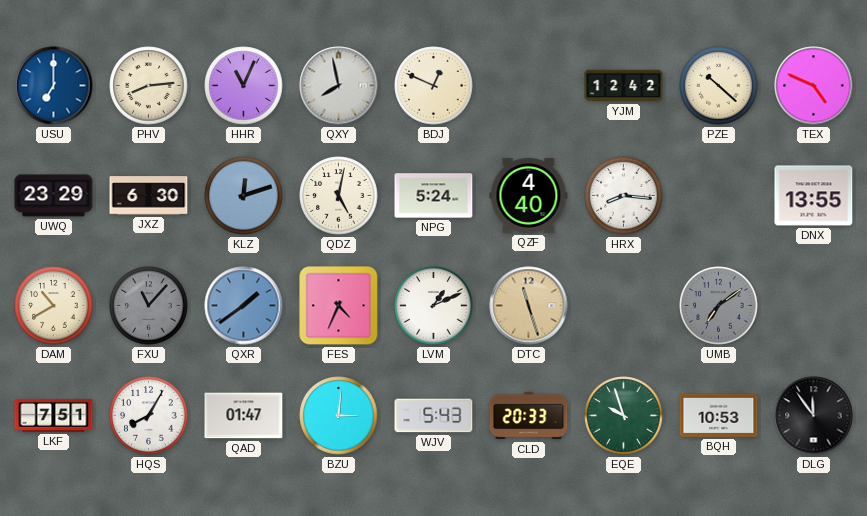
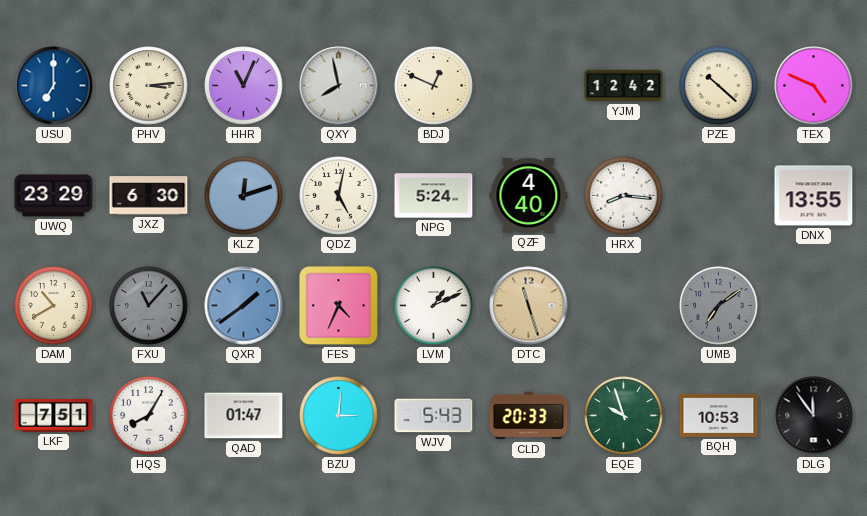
PHV: 8:14 -> 3:14 (149, 86)
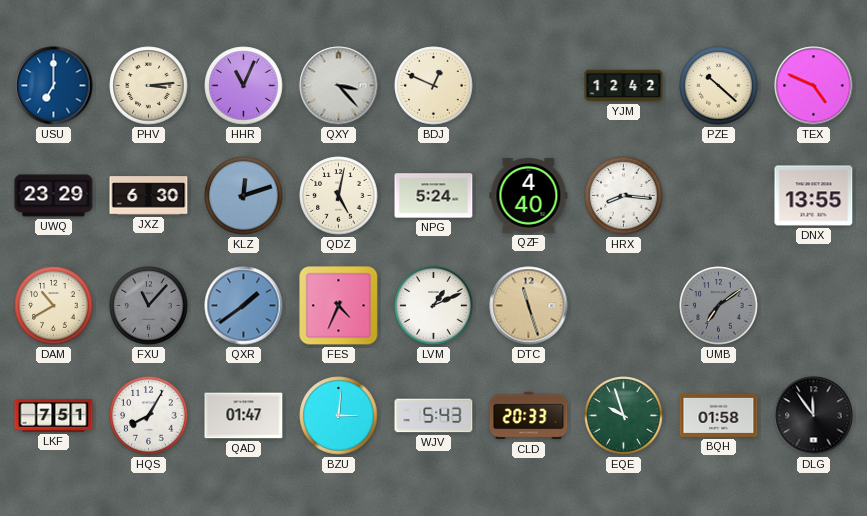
QXY: 7:58 -> 3:23 (339, 86)
BQH: 10:53 -> 01:58 (719, 415)
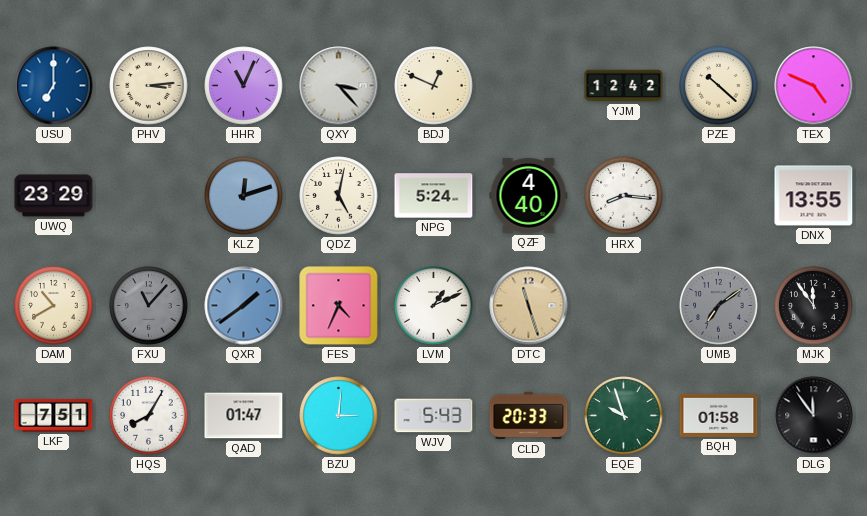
JXZ: 6:30 -> none (149, 196)
MJK: none -> 11:54 (814, 306)
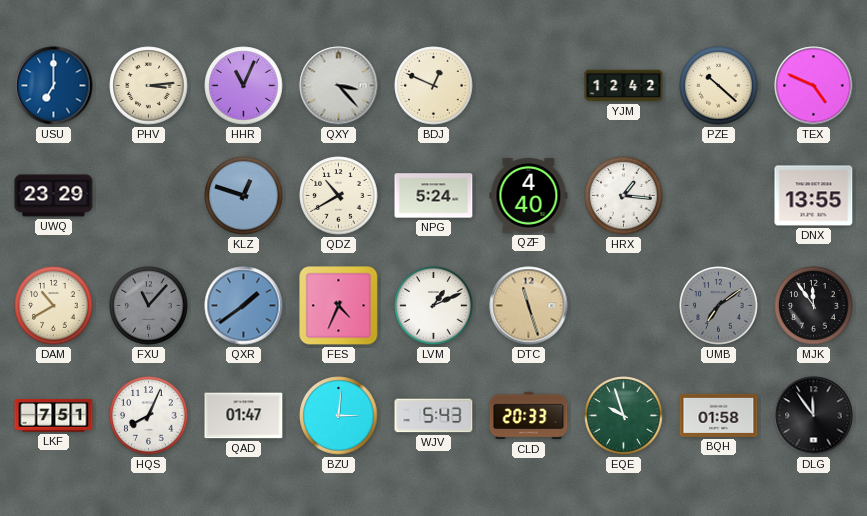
KLZ: 12:12 -> 12:48 (244, 196)
QDZ: 5:02 -> 10:40 (339, 196)
HRX: 8:16 -> 1:16 (624, 196)
HQS: 8:05 -> 8:04 (149, 416)
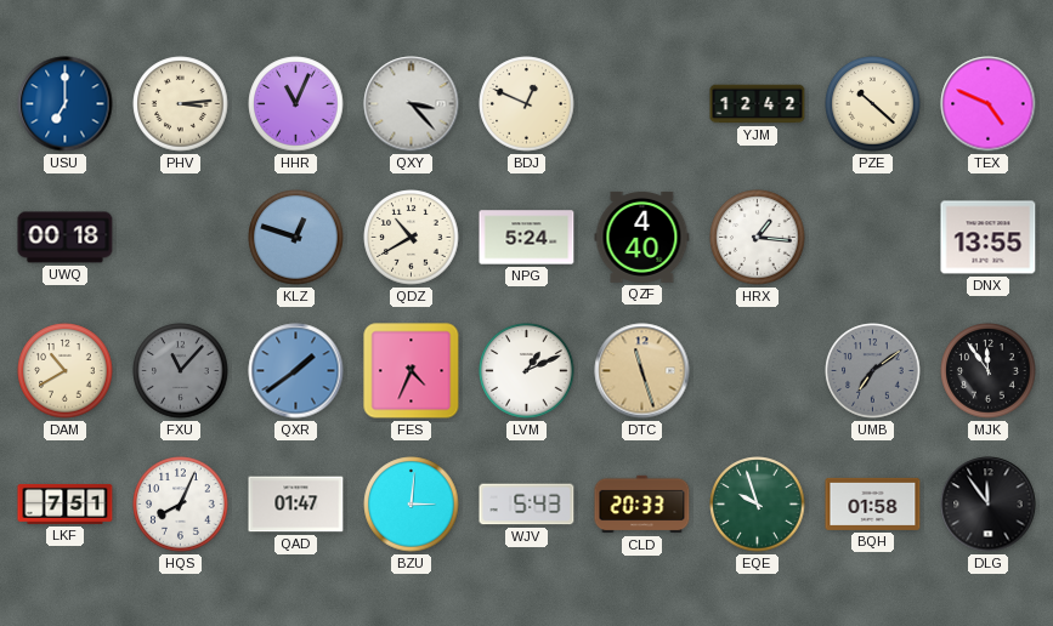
UWQ: 23:29 -> 00:18 (66, 238)
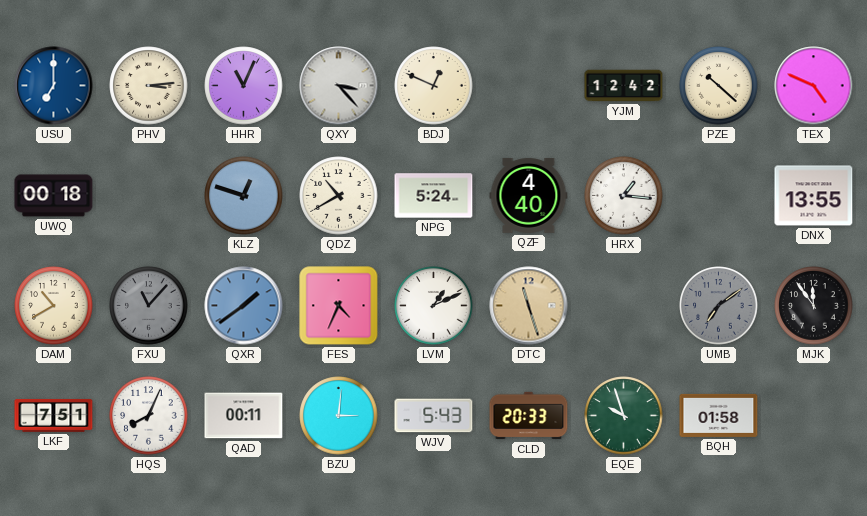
QAD: 01:47 -> 00:11 (244, 416)
DLG: 11:54 -> none (989, 505)
